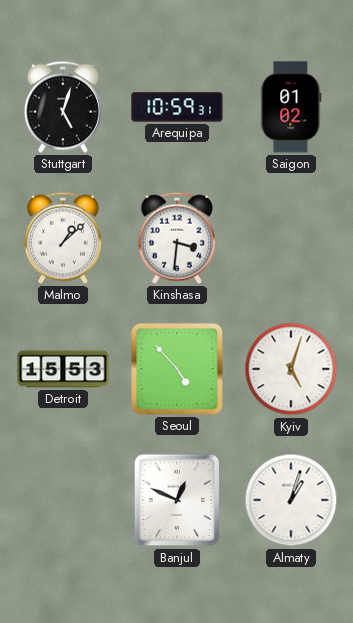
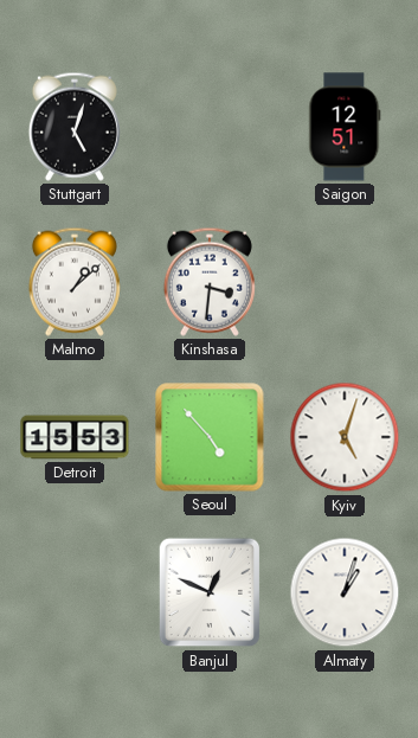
Arequipa: 10:59 -> none (177, 107)
Saigon: 01:02 -> 12:51 (345, 127)
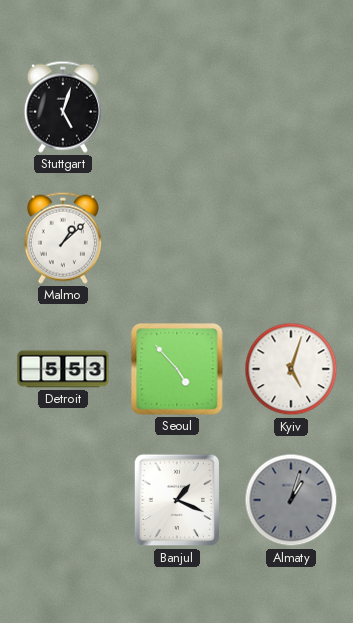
Saigon: 12:51 -> none (345, 127)
Kinshasa: 3:31 -> none (210, 282)
Detroit: 15:53 -> 5:53 (63, 369)
Banjul: 12:49 -> 1:19 (177, 500)
Almaty dial: white -> grey (291, 500)
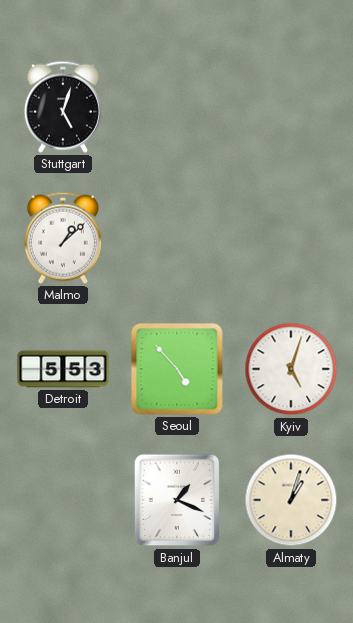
Almaty dial: grey -> cream (291, 500)
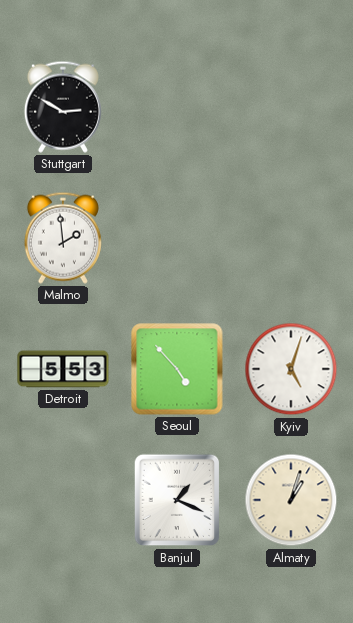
Stuttgart: 5:03 -> 2:50 (63, 107)
Malmo: 1:08 -> 1:59 (63, 238)
